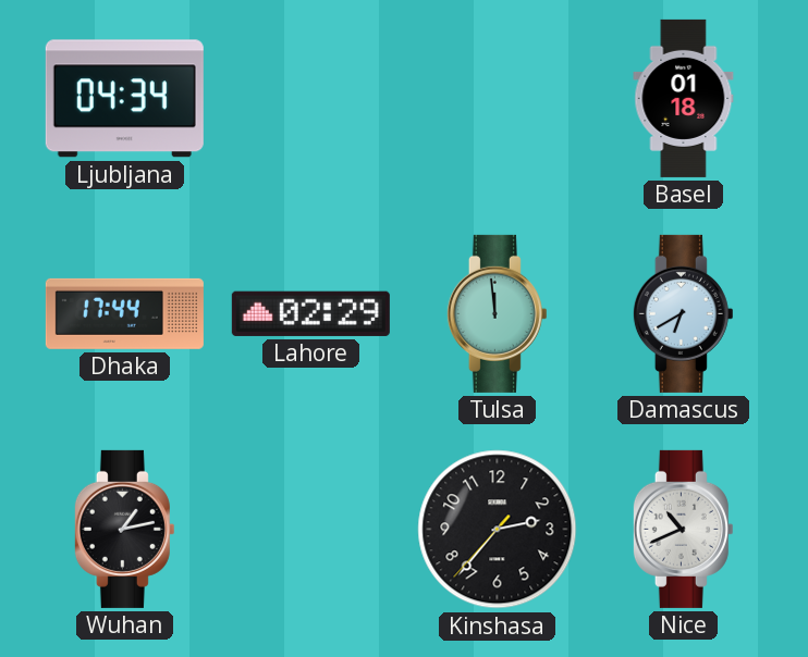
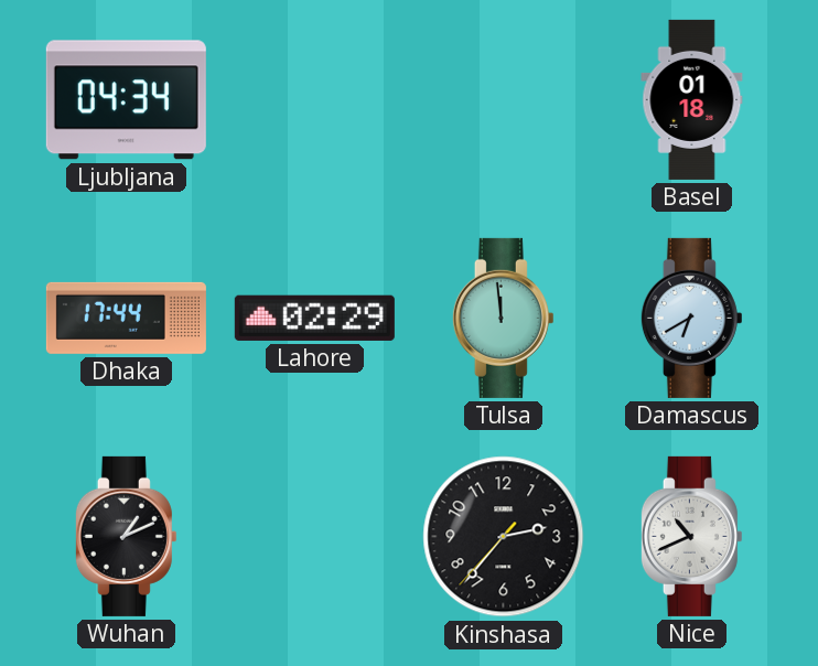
Wuhan: 1:13 -> 1:11 (126, 536)
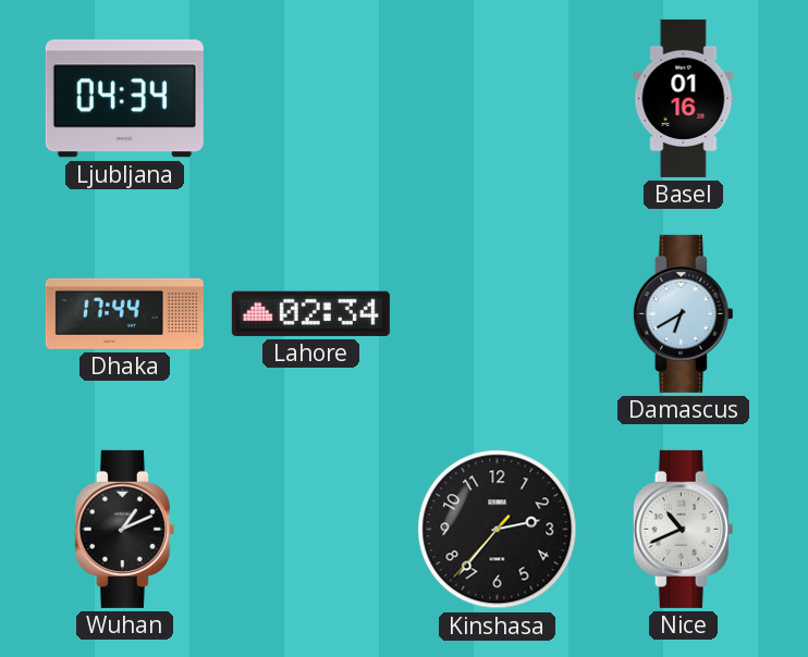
Basel: 01:18 -> 01:16 (684, 98)
Lahore: 02:29 -> 02:34 (310, 313)
Tulsa: 11:59 -> none (503, 318)
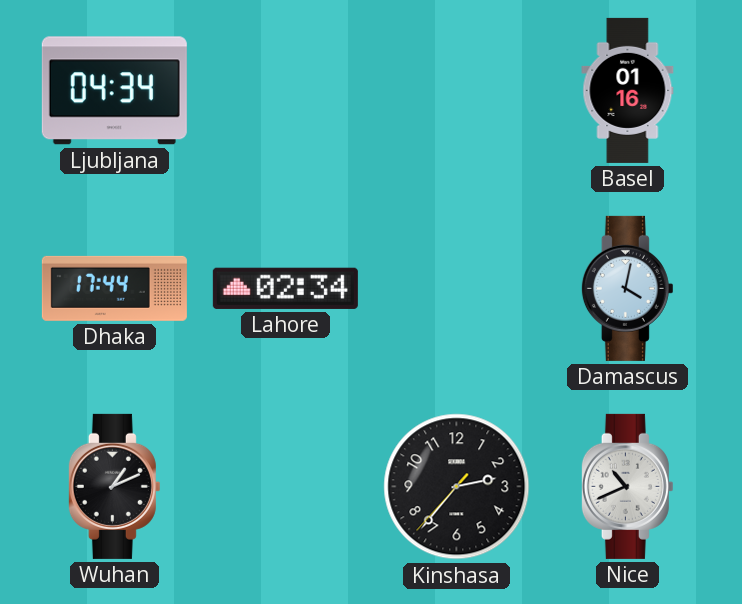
Damascus: 6:40 -> 4:02 (627, 288)
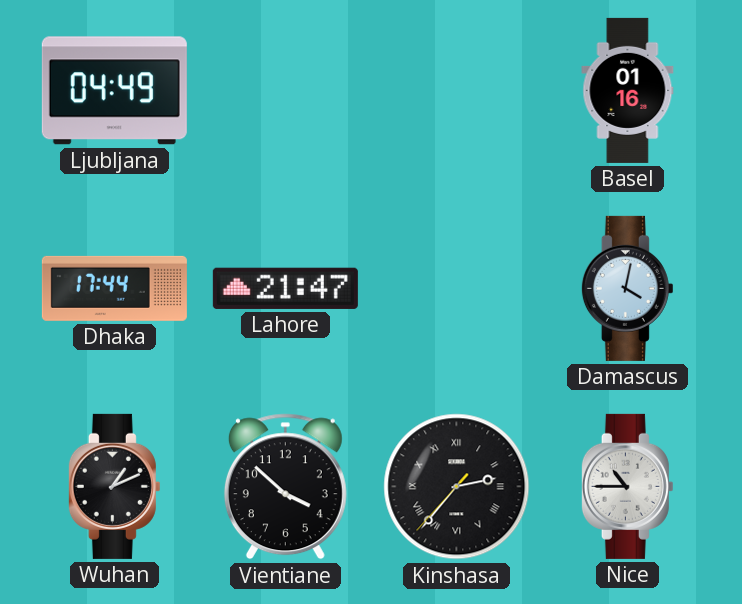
Ljubljana: 04:34 -> 04:49 (114, 91)
Lahore: 02:34 -> 21:47 (285, 288)
Vientiane: none -> 3:52 (285, 487)
Kinshasa numerals: Arabic -> Roman (457, 487)
Nice: 10:41 -> 10:45 (627, 486)
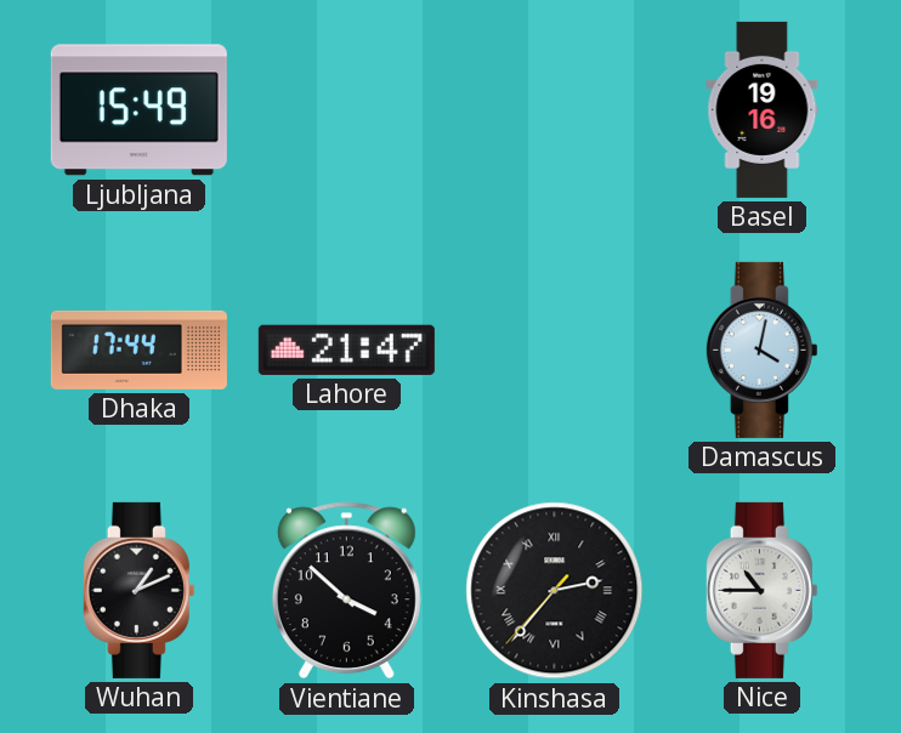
Ljubljana: 04:49 -> 15:49 (138, 110)
Basel: 01:16 -> 19:16 (763, 109)
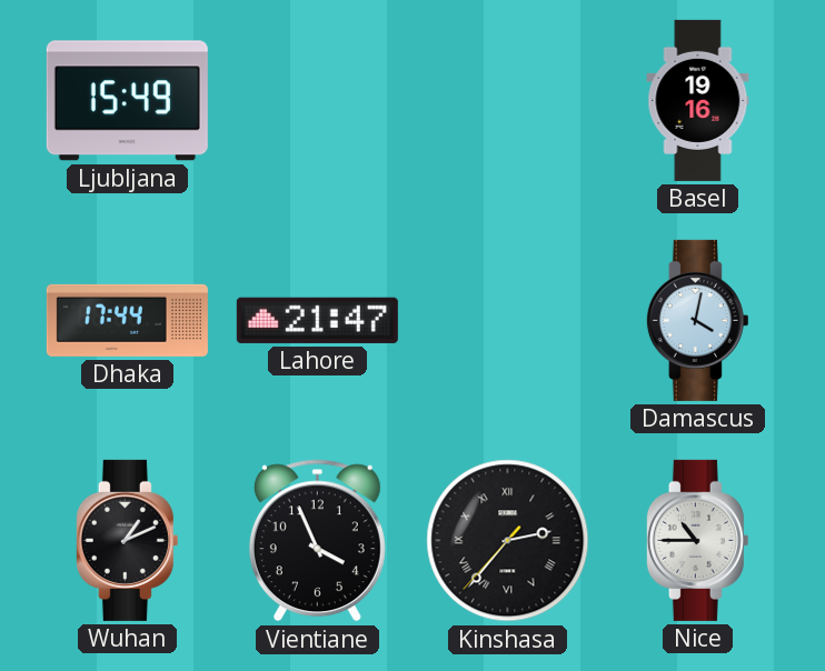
Vientiane: 3:52 -> 3:56 (317, 541)
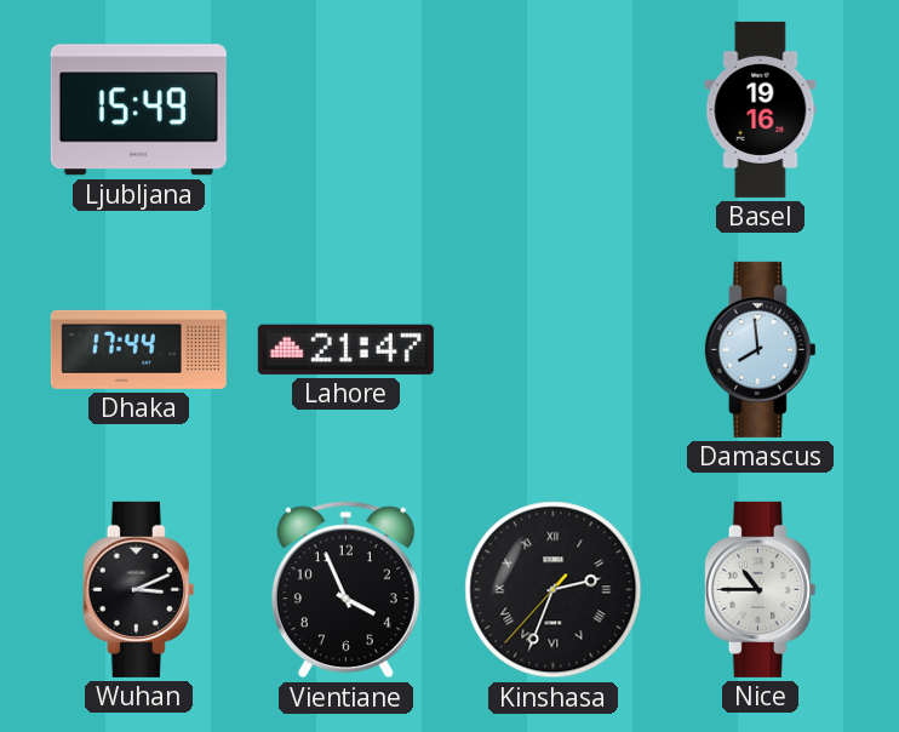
Damascus: 4:02 -> 7:59 (760, 349)
Wuhan: 1:11 -> 3:11 (138, 589)
Kinshasa: 2:36 -> 2:33 (554, 590)
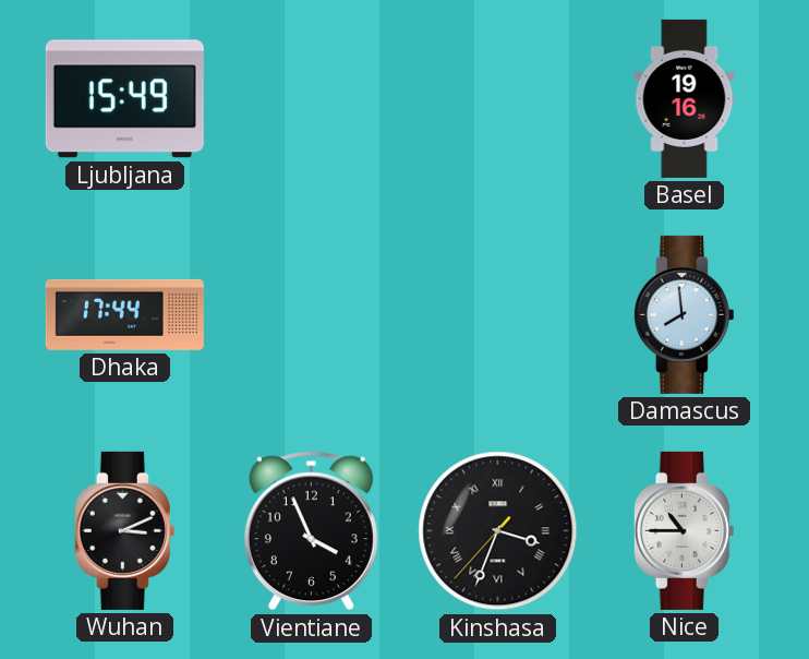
Lahore: 21:47 -> none (345, 349)
Kinshasa: 2:33 -> 3:33 (498, 531)
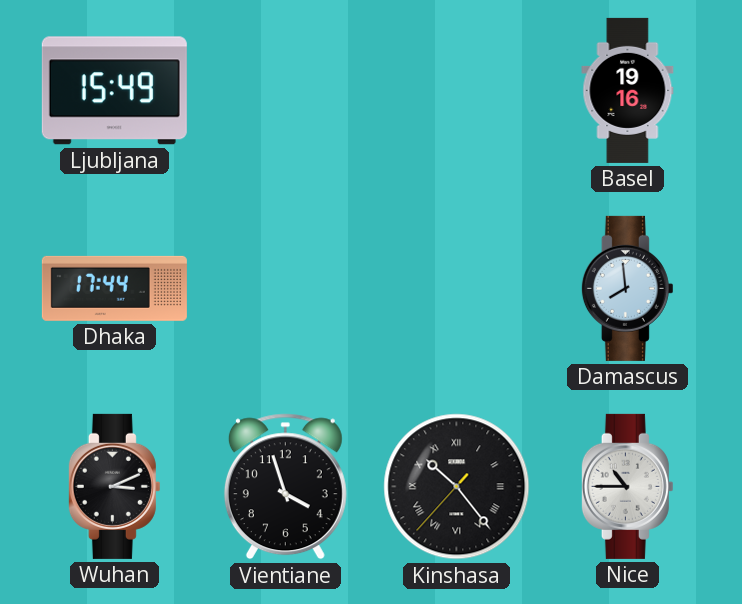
Vientiane: 3:56 -> 3:57 (285, 487)
Kinshasa: 3:33 -> 10:23 (457, 487)
